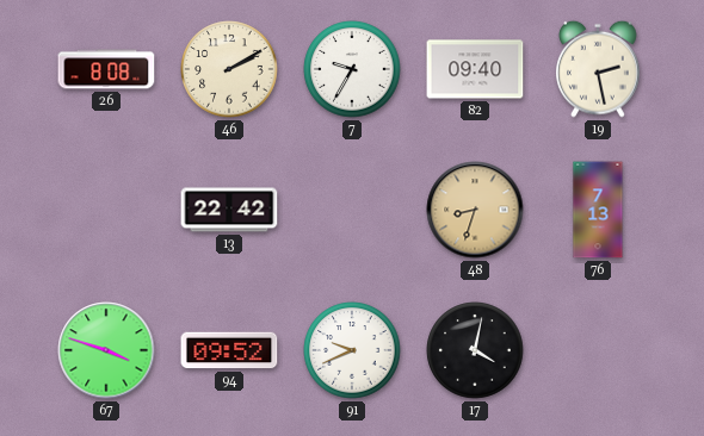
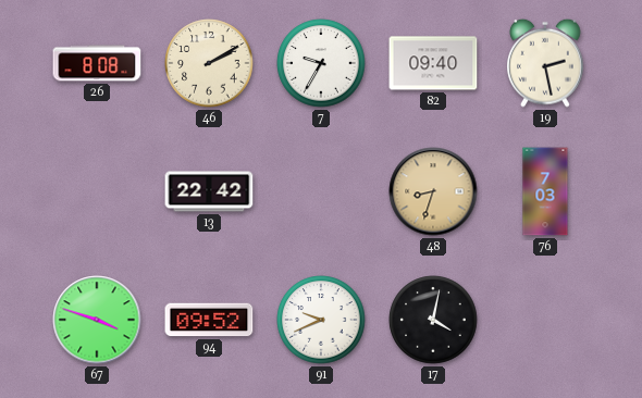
76: 7:13 -> 7:03 (545, 191)
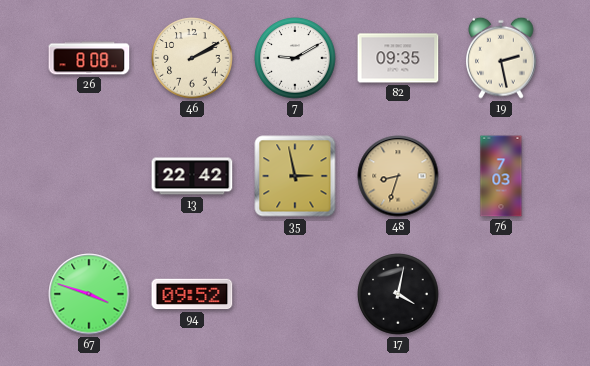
7: 9:35 -> 9:10 (295, 58)
82: 09:40 -> 09:35 (398, 58)
35: none -> 2:58 (295, 176)
91: 9:41 -> none (321, 320)
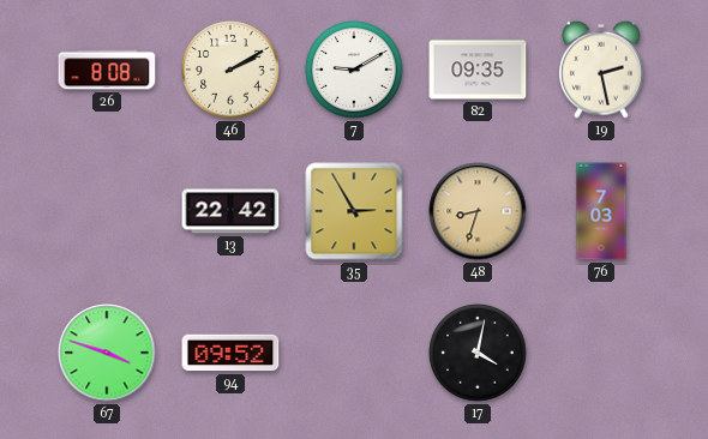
35: 2:58 -> 2:55 (354, 211)
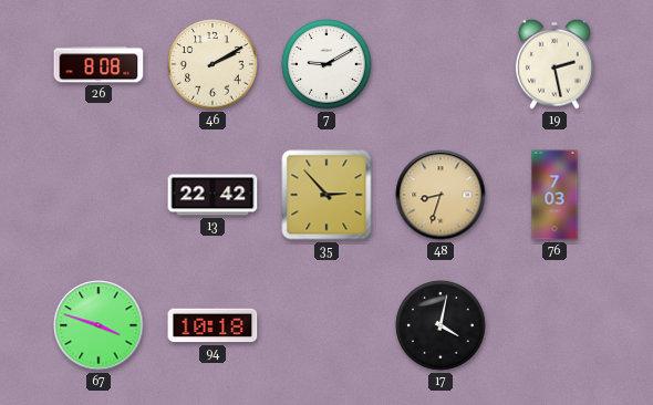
82: 09:35 -> none (478, 70)
35: 2:55 -> 2:53 (326, 195)
94: 09:52 -> 10:18 (213, 325)
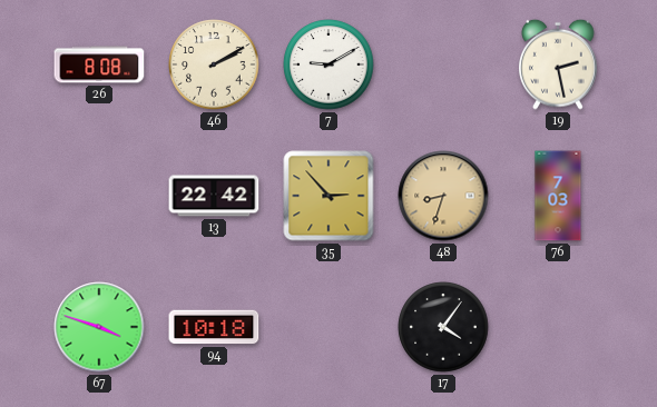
17: 4:02 -> 4:06 (443, 327)
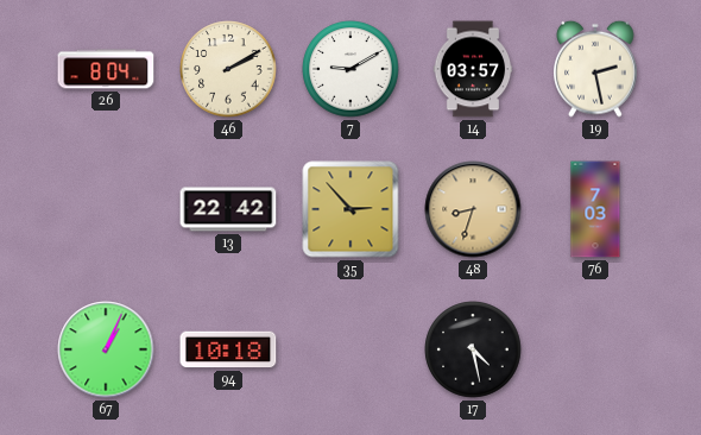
26: 8:08 -> 8:04 (106, 69)
14: none -> 03:57 (473, 69)
67: 3:48 -> 1:04 (106, 349)
17: 4:06 -> 4:28 (473, 349)
